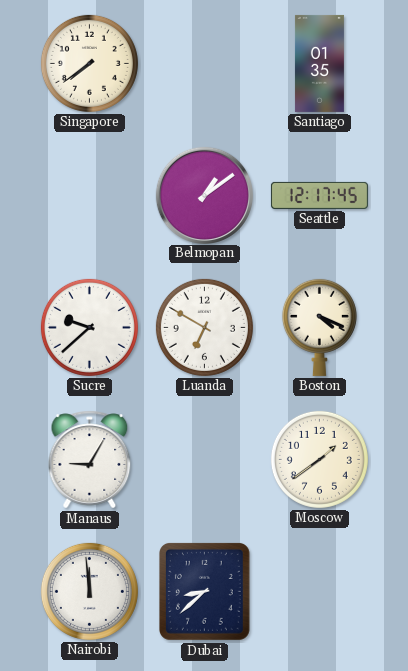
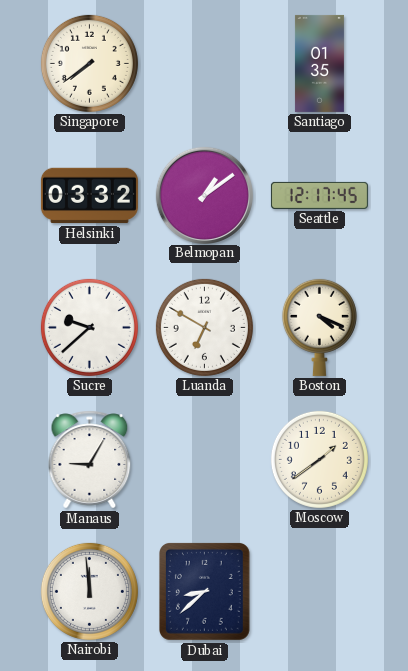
Helsinki: none -> 03:32 (89, 196)
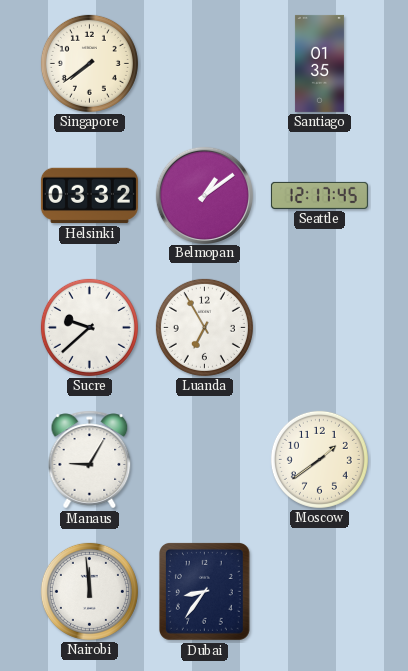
Luanda: 6:50 -> 6:55 (204, 327)
Boston: 4:19 -> none (319, 327)
Dubai: 8:38 -> 8:36 (204, 591)
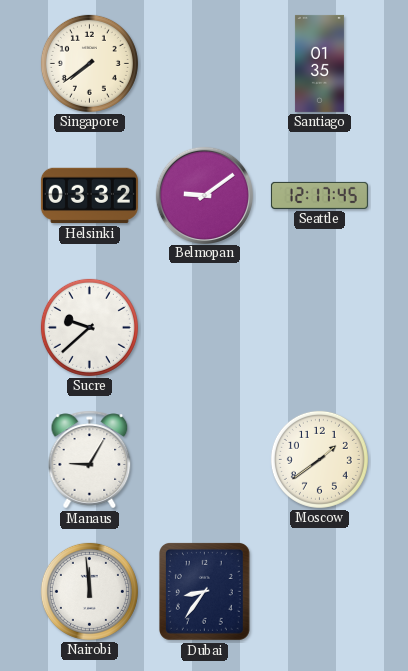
Belmopan: 1:09 -> 9:09 (204, 195)
Luanda: 6:55 -> none (204, 327)
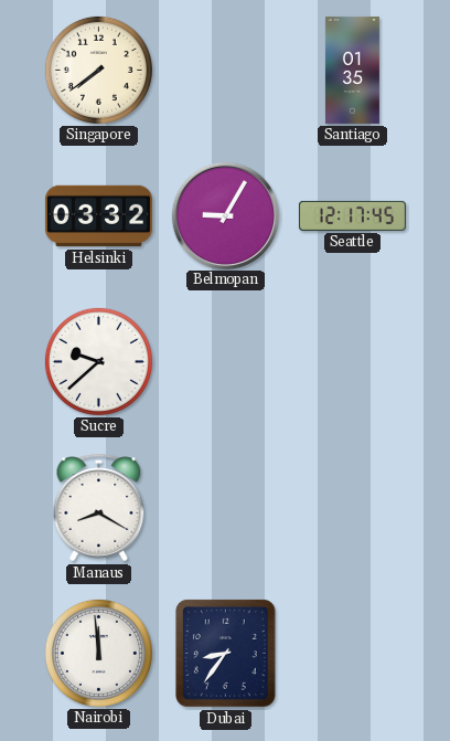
Belmopan: 9:09 -> 9:05 (225, 215)
Manaus: 9:05 -> 8:20 (99, 508)
Moscow: 1:39 -> none (319, 459)
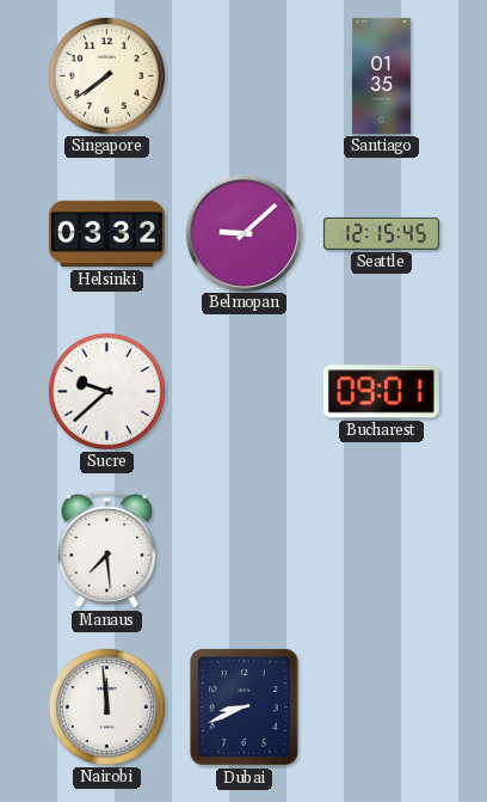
Belmopan: 9:05 -> 9:08 (243, 233)
Seattle: 12:17 -> 12:15 (381, 233)
Bucharest: none -> 09:01 (381, 392)
Manaus: 8:20 -> 7:29 (107, 550)
Dubai: 8:36 -> 8:41 (243, 706)
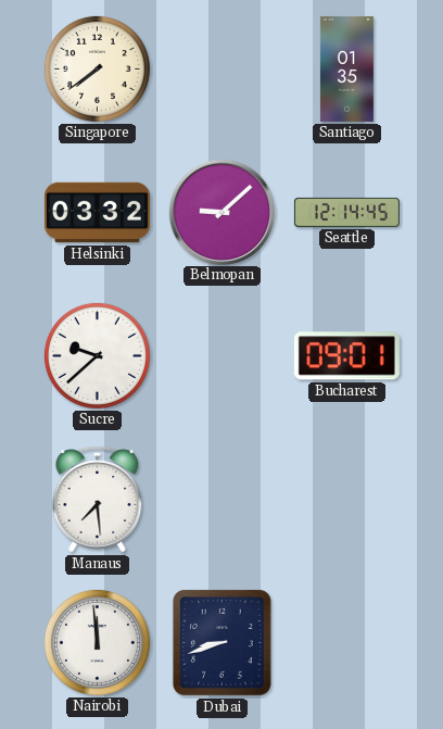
Seattle: 12:15 -> 12:14 (346, 212)
Dubai: 8:41 -> 8:42 (221, 642)
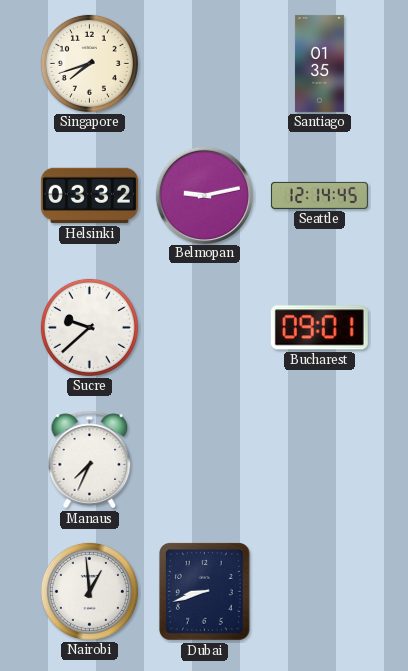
Singapore: 7:39 -> 7:42 (89, 63)
Belmopan: 9:08 -> 9:13 (204, 195)
Manaus: 7:29 -> 7:34 (90, 460)
Nairobi: 11:59 -> 12:59 (89, 591)
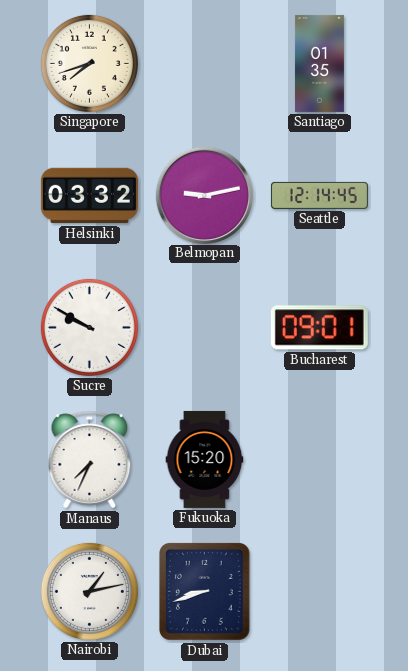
Sucre: 9:38 -> 9:50 (89, 327)
Fukuoka: none -> 15:20 (205, 459)
Nairobi: 12:59 -> 1:13 (89, 591)
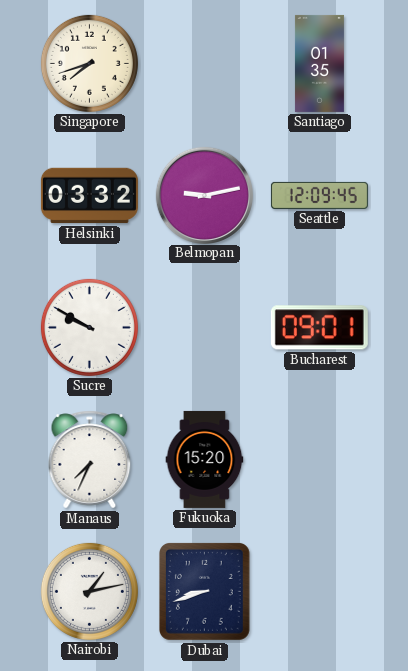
Seattle: 12:14 -> 12:09 (319, 195)
